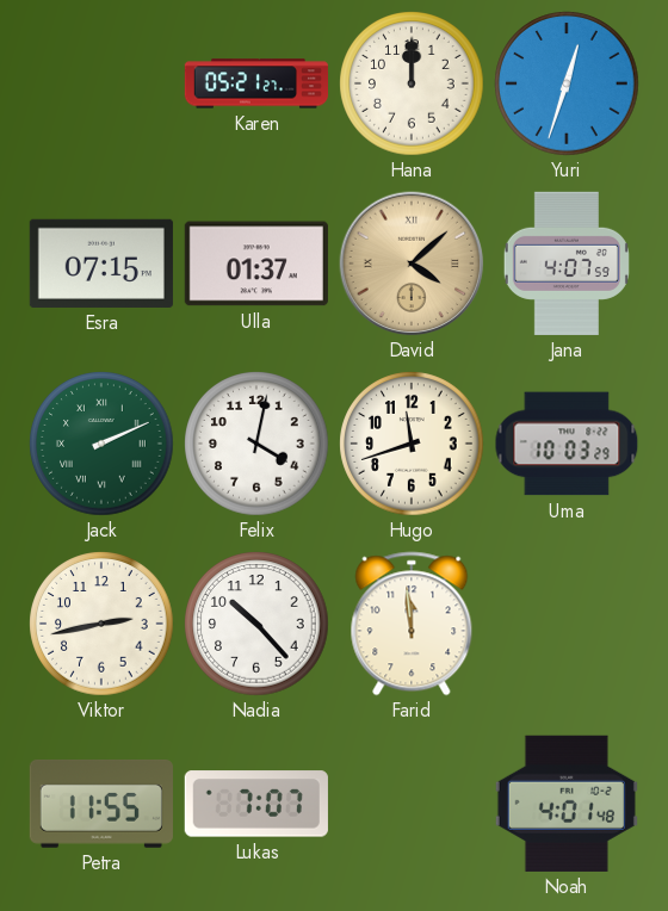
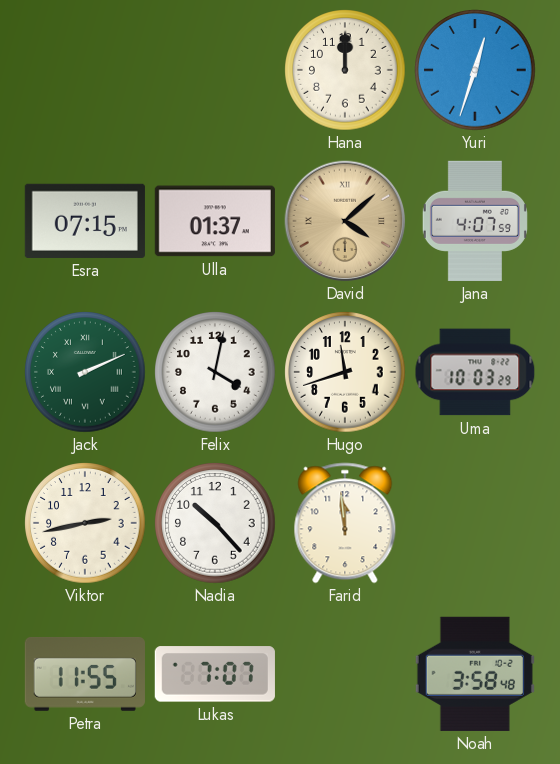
Karen: 05:21 -> none (255, 83)
Noah: 4:01 -> 3:58 (475, 674)
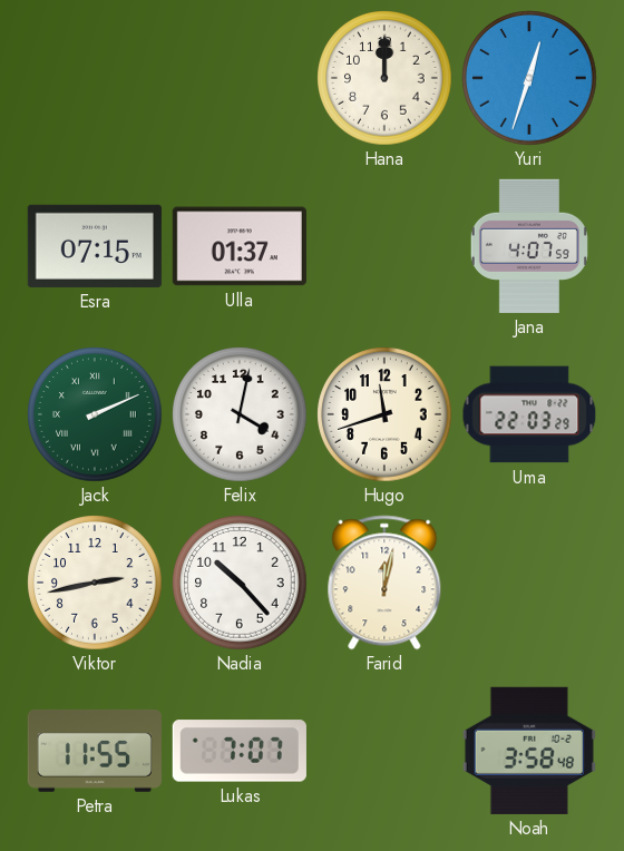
David: 4:08 -> none (345, 221)
Uma: 10:03 -> 22:03 (529, 414)
Farid: 11:59 -> 12:02 (384, 583)
